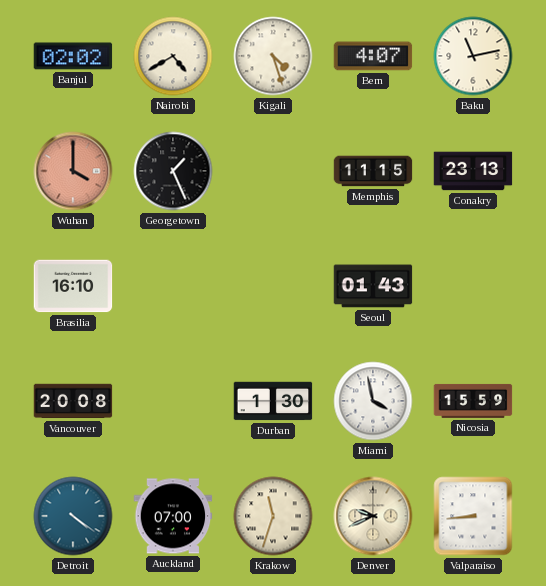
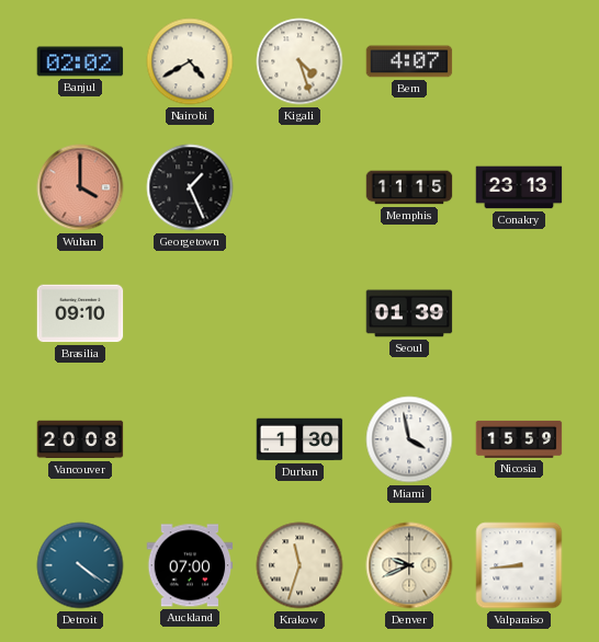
Baku: 11:13 -> none (473, 56)
Brasilia: 16:10 -> 09:10 (80, 313)
Seoul: 01:43 -> 01:39 (409, 313)
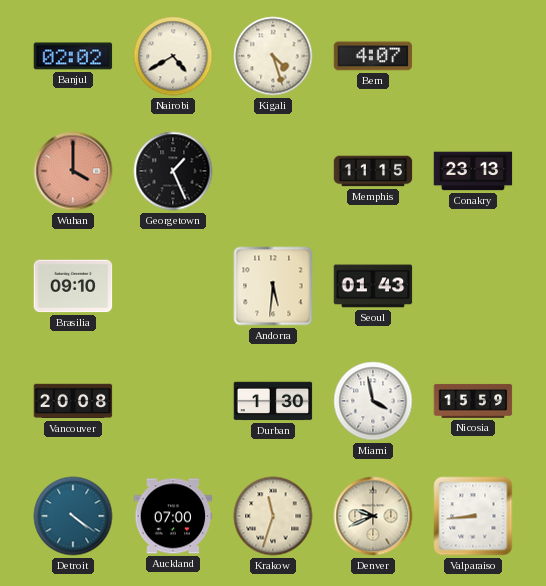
Andorra: none -> 5:31 (273, 286)
Seoul: 01:39 -> 01:43 (373, 286)
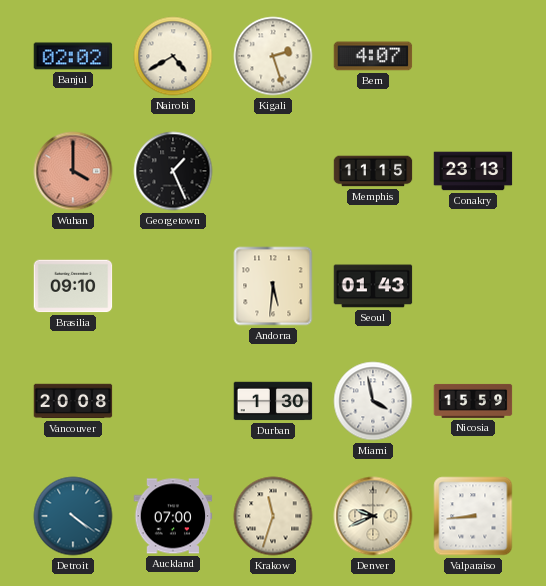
Kigali: 4:27 -> 2:27 (273, 56)
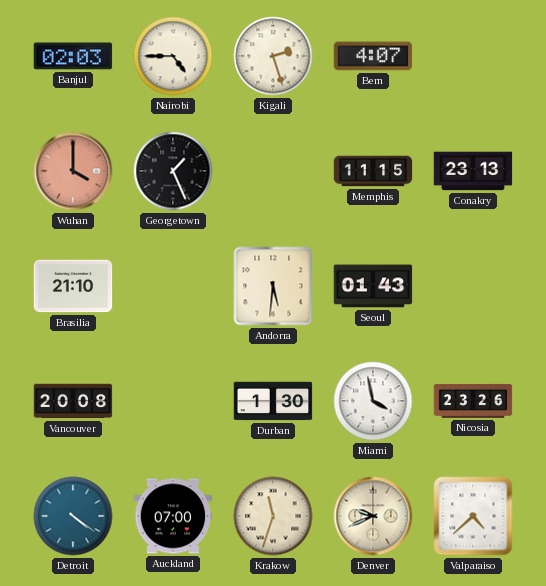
Banjul: 02:02 -> 02:03 (73, 56)
Nairobi: 4:40 -> 4:45 (173, 56)
Brasilia: 09:10 -> 21:10 (73, 286)
Nicosia: 15:59 -> 23:26 (473, 401)
Valparaiso: 8:44 -> 4:38 (473, 516)
